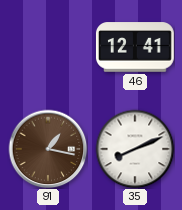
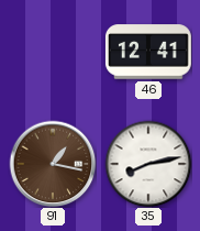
35: 8:11 -> 8:13 (148, 164)
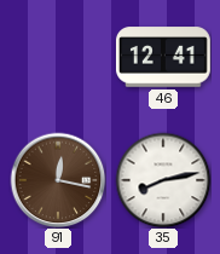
91: 1:17 -> 12:17 (58, 180)
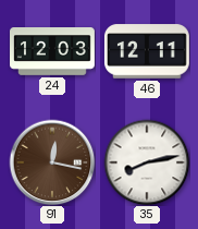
24: none -> 12:03 (53, 52)
46: 12:41 -> 12:11 (147, 51)
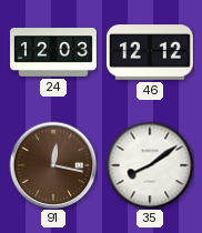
46: 12:11 -> 12:12 (150, 52)
35: 8:13 -> 8:09 (150, 165)
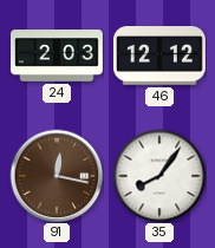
24: 12:03 -> 2:03 (58, 57)
35: 8:09 -> 8:06 (159, 176)
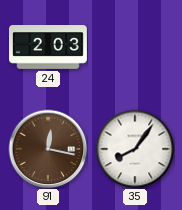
46: 12:12 -> none (159, 56)
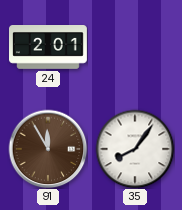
24: 2:03 -> 2:01 (49, 48)
91: 12:17 -> 11:55 (48, 149)
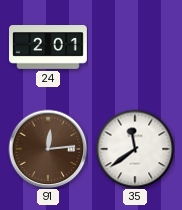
91: 11:55 -> 12:14 (48, 149)
35: 8:06 -> 11:39 (135, 149)
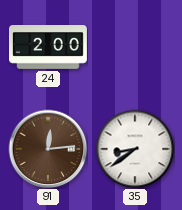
24: 2:01 -> 2:00 (49, 48)
35: 11:39 -> 8:39 (135, 149)
